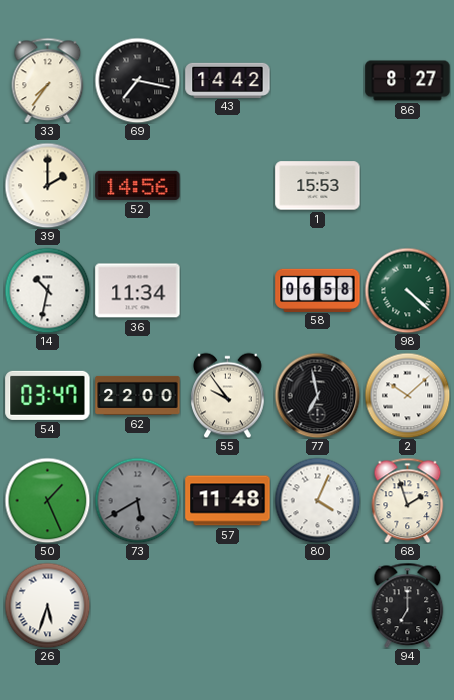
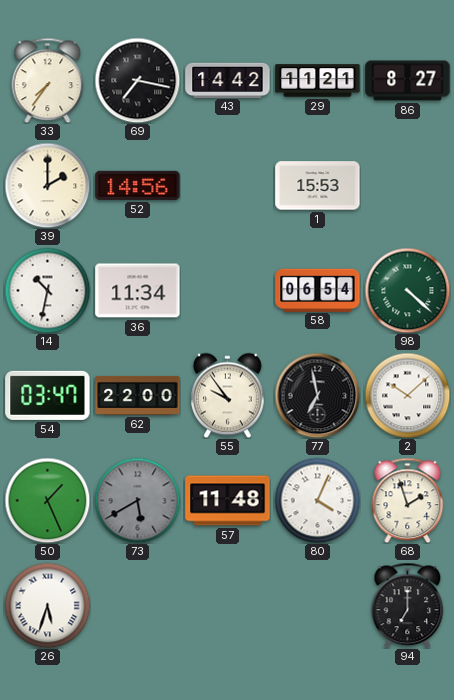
29: none -> 11:21 (318, 81)
58: 06:58 -> 06:54 (318, 290)
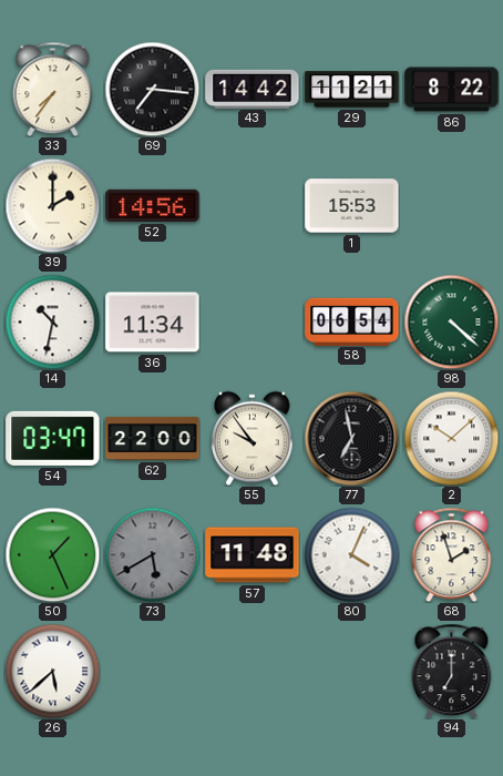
69: 7:17 -> 7:16 (152, 89)
86: 8:27 -> 8:22 (452, 90)
26: 5:33 -> 5:38 (52, 671)
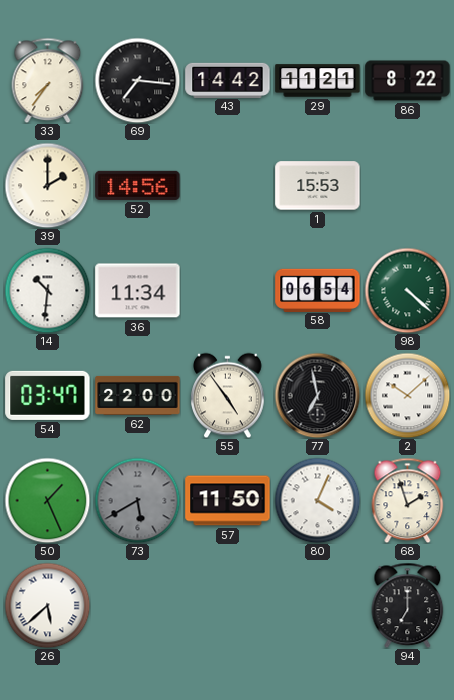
14: 10:32 -> 10:31 (47, 290)
55: 9:54 -> 4:54 (228, 395)
57: 11:48 -> 11:50 (228, 501)
